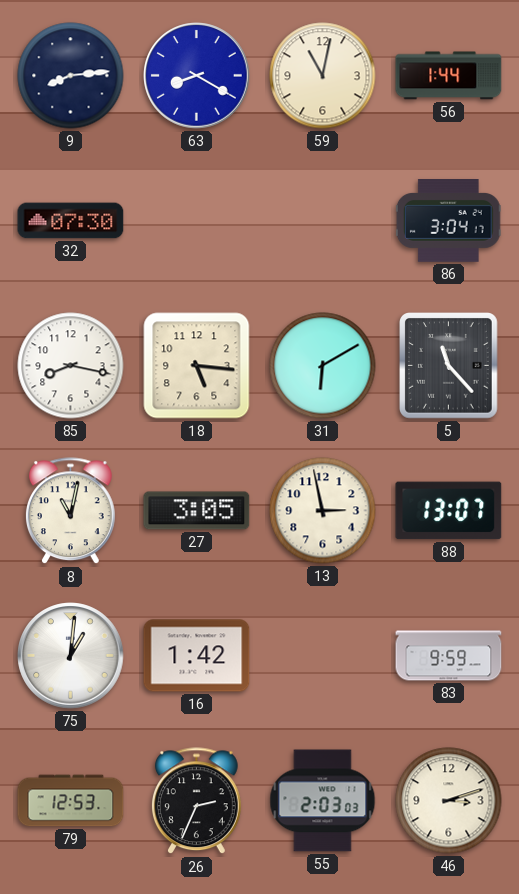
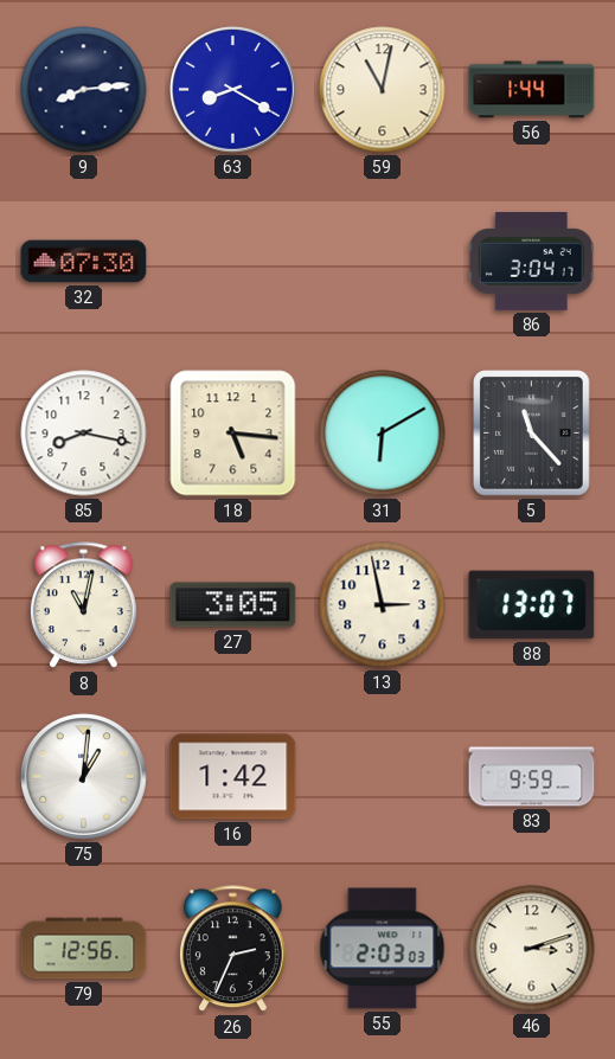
79: 12:53 -> 12:56 (84, 949)
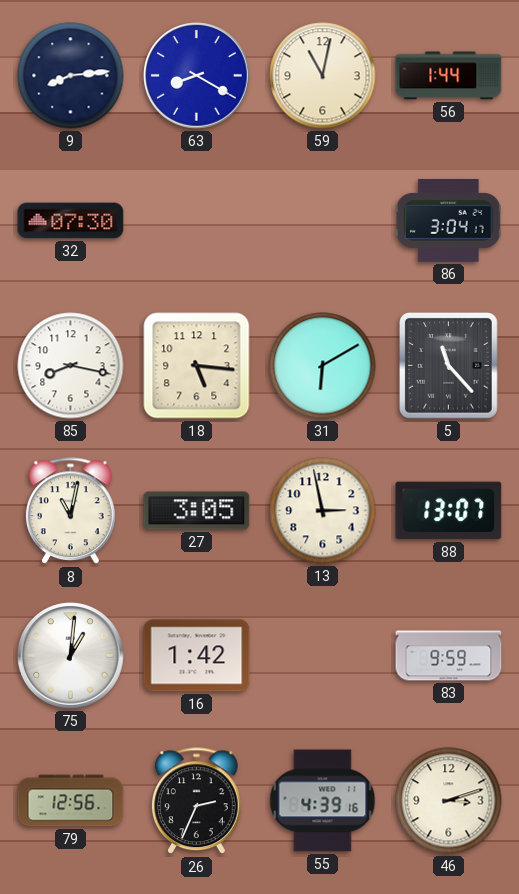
55: 2:03 -> 4:39 (323, 801)
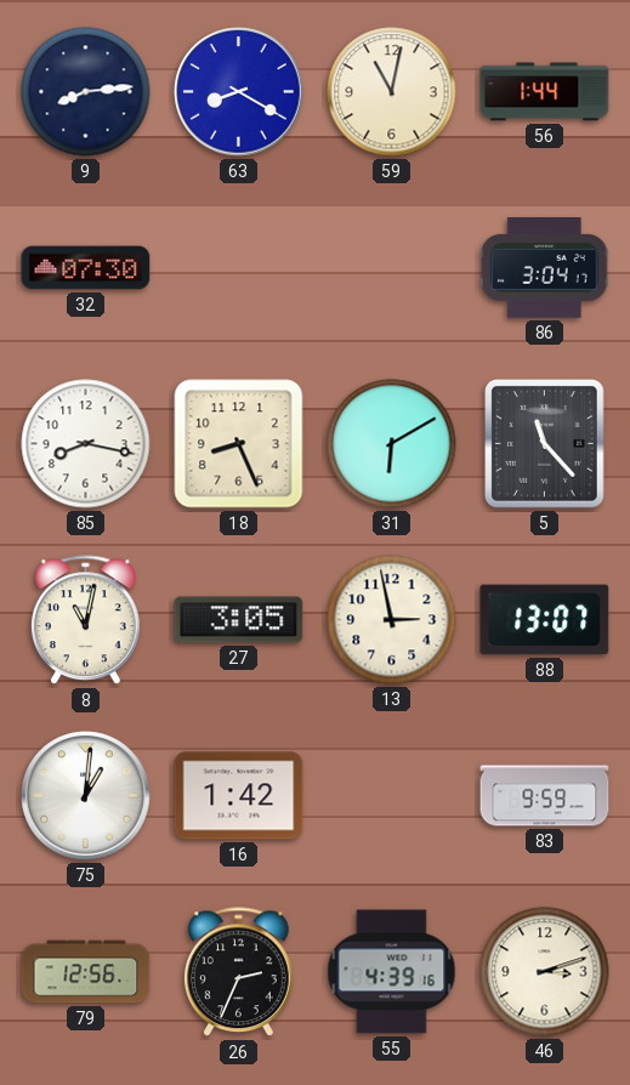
18: 5:16 -> 8:26 (239, 444)
